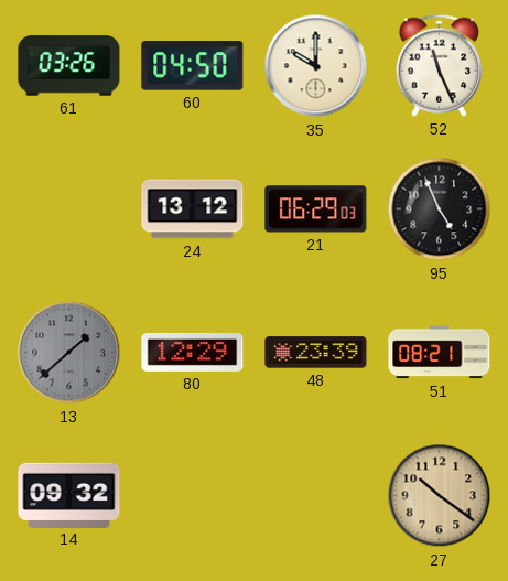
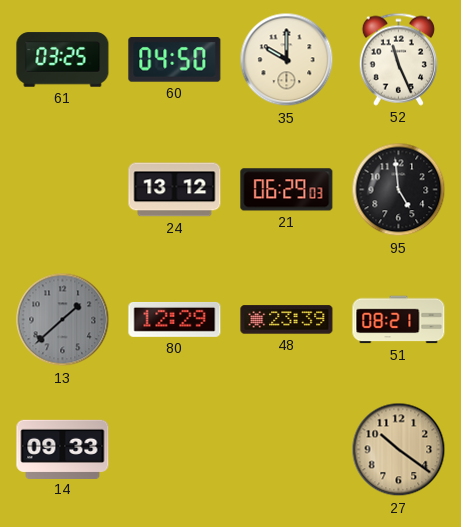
61: 03:26 -> 03:25 (63, 60)
95: 4:56 -> 4:59 (399, 190)
14: 09:32 -> 09:33 (63, 449)
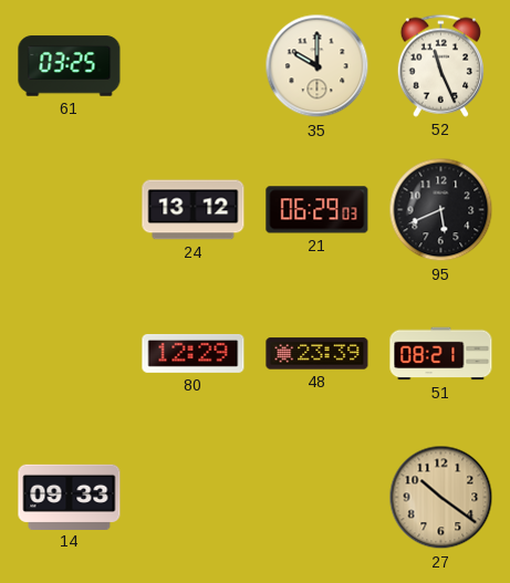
60: 04:50 -> none (175, 60)
95: 4:59 -> 5:41 (441, 210)
13: 1:38 -> none (63, 320)
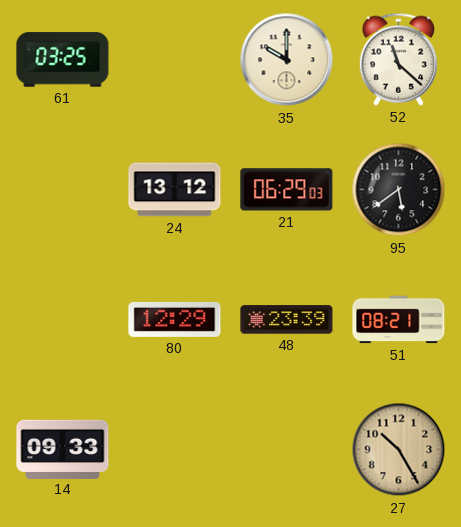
52: 11:26 -> 11:22 (398, 59)
95: 5:41 -> 5:39 (399, 190)
27: 10:21 -> 10:25 (399, 450)
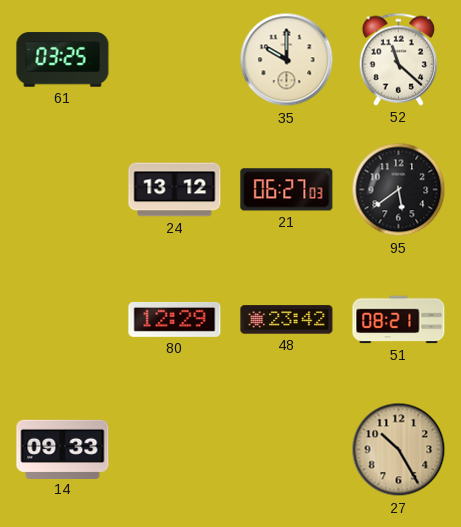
21: 06:29 -> 06:27 (287, 190)
48: 23:39 -> 23:42 (287, 320)
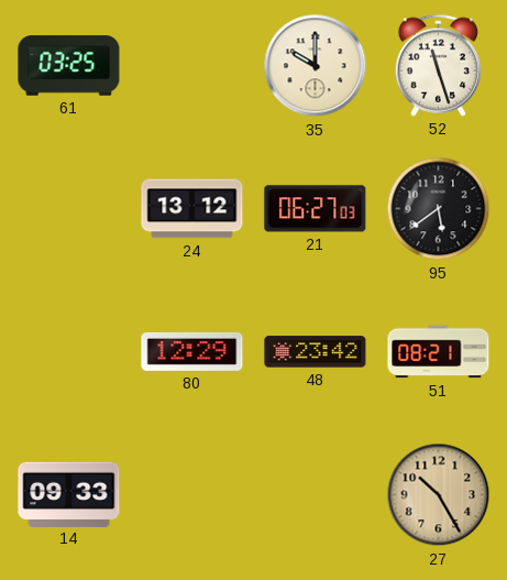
52: 11:22 -> 11:27 (438, 65)
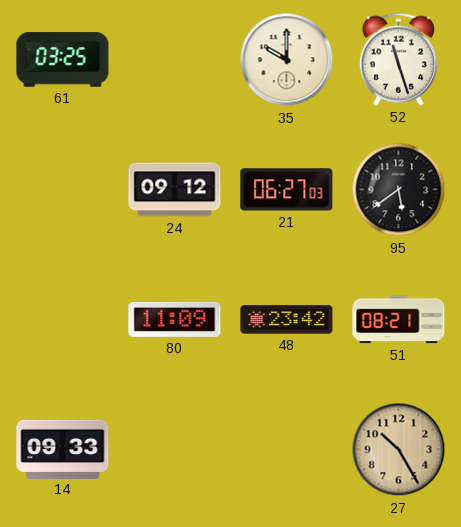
24: 13:12 -> 09:12 (175, 190)
80: 12:29 -> 11:09 (175, 319)
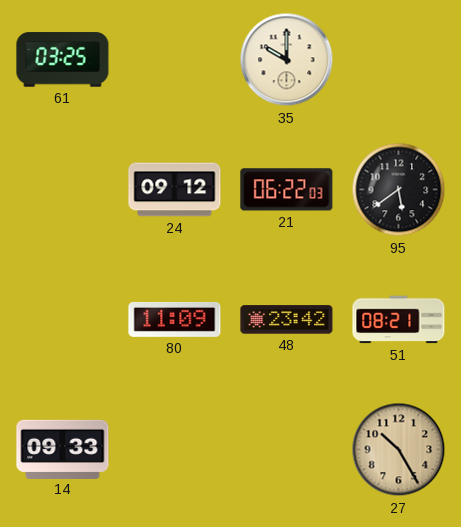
52: 11:27 -> none (398, 59)
21: 06:27 -> 06:22 (287, 190)
